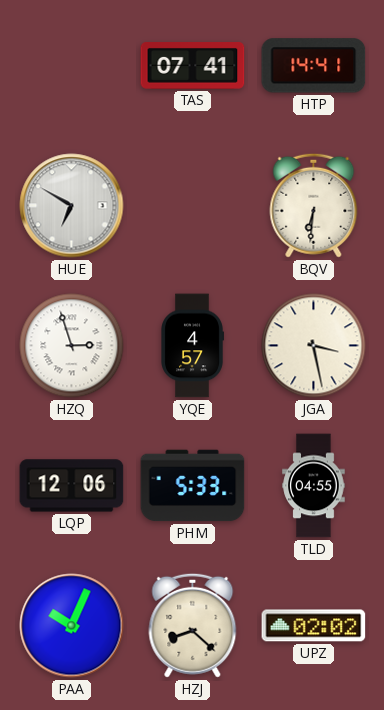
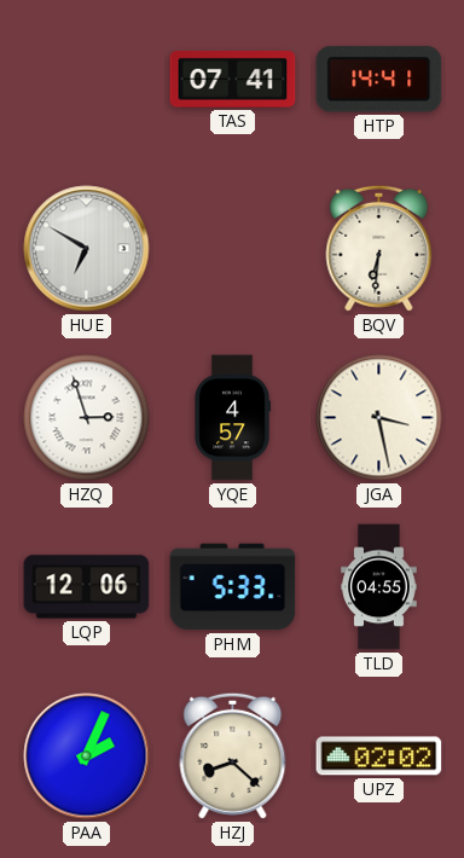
PAA: 10:04 -> 2:04 (87, 756)
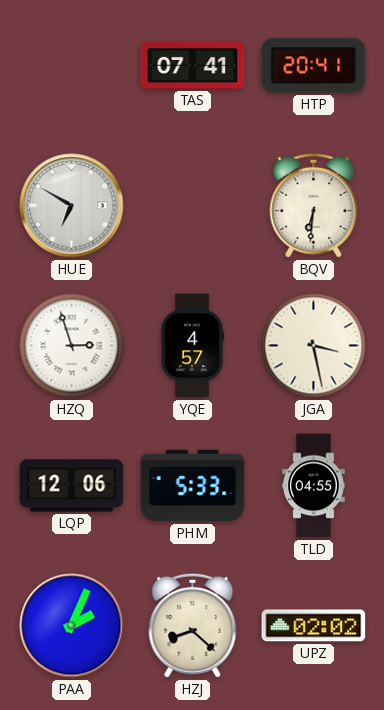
HTP: 14:41 -> 20:41 (314, 66)
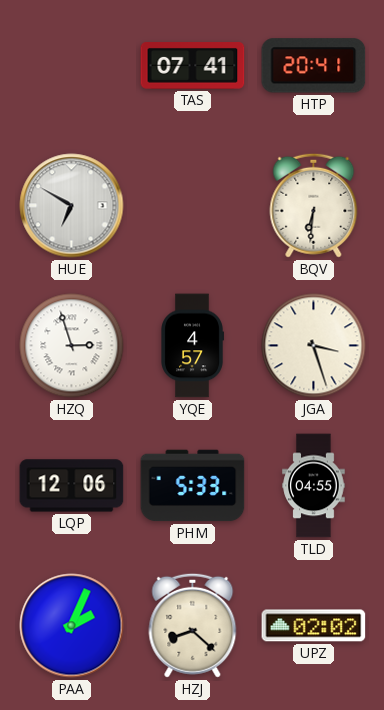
JGA: 3:28 -> 3:27 (314, 346)
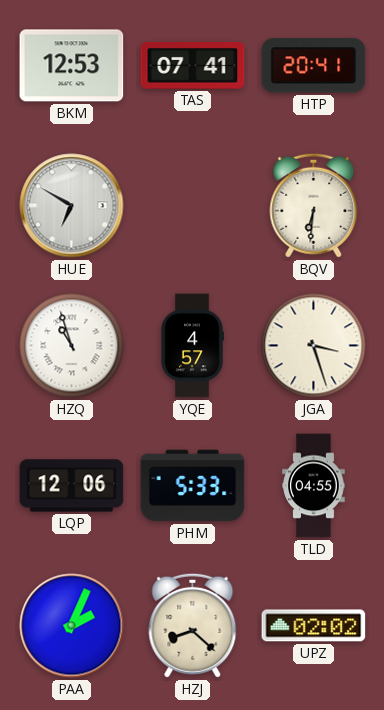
BKM: none -> 12:53 (72, 66)
HZQ: 2:57 -> 10:57 (72, 346)
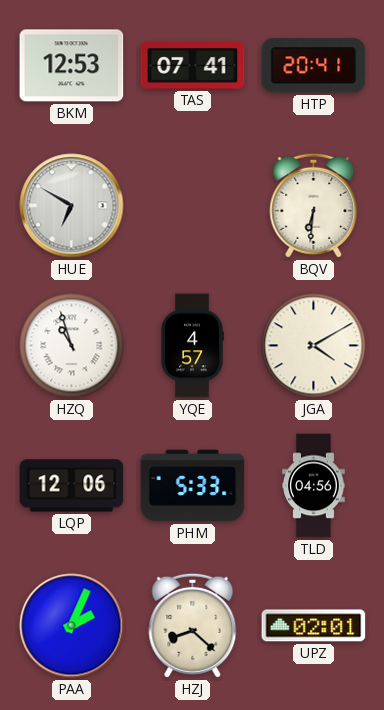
JGA: 3:27 -> 4:10 (314, 346)
TLD: 04:55 -> 04:56 (314, 486)
UPZ: 02:02 -> 02:01 (314, 626)
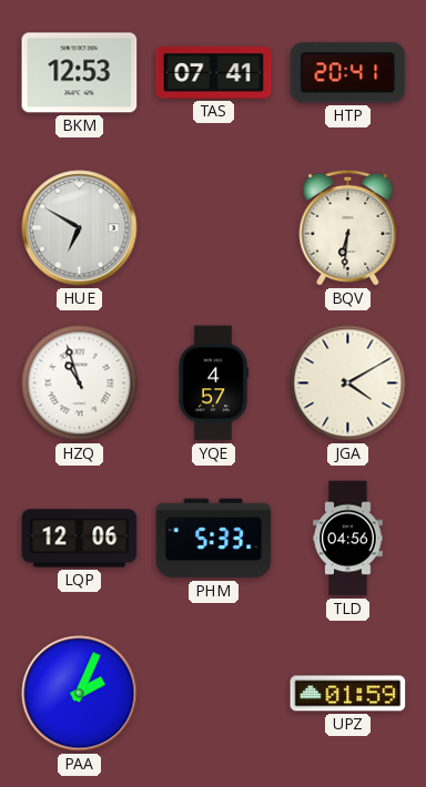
HZJ: 8:22 -> none (193, 625)
UPZ: 02:01 -> 01:59 (348, 694)
